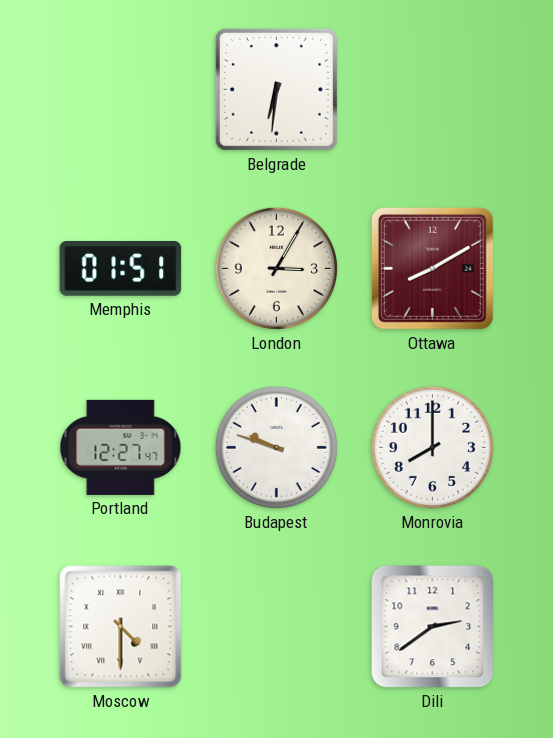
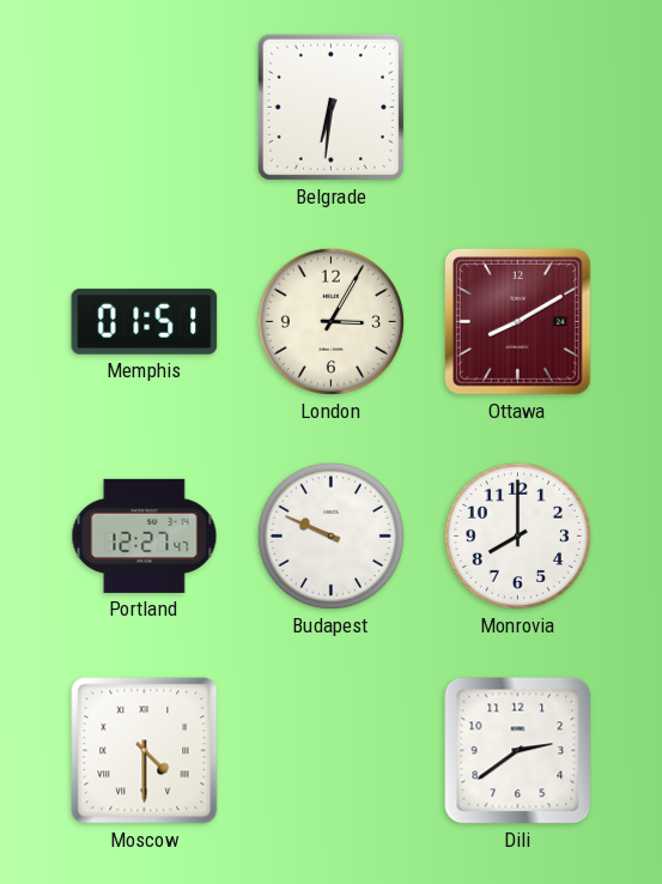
Budapest: 9:48 -> 9:49 (330, 535)
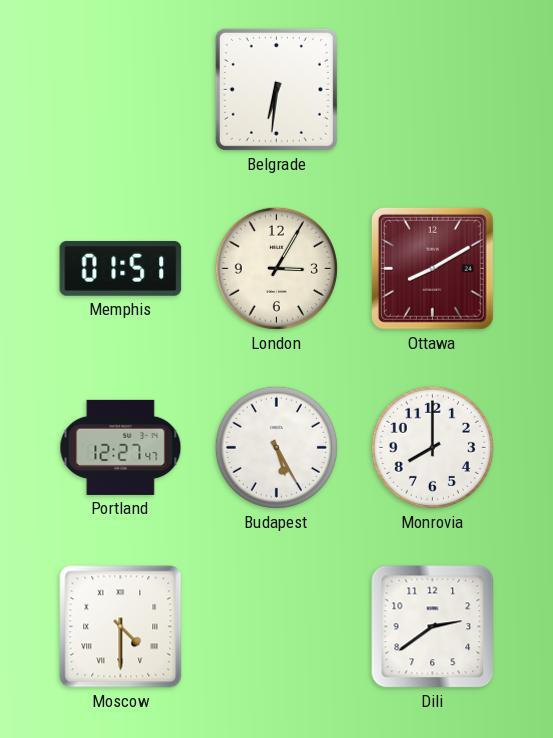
Budapest: 9:49 -> 5:25 (276, 447)
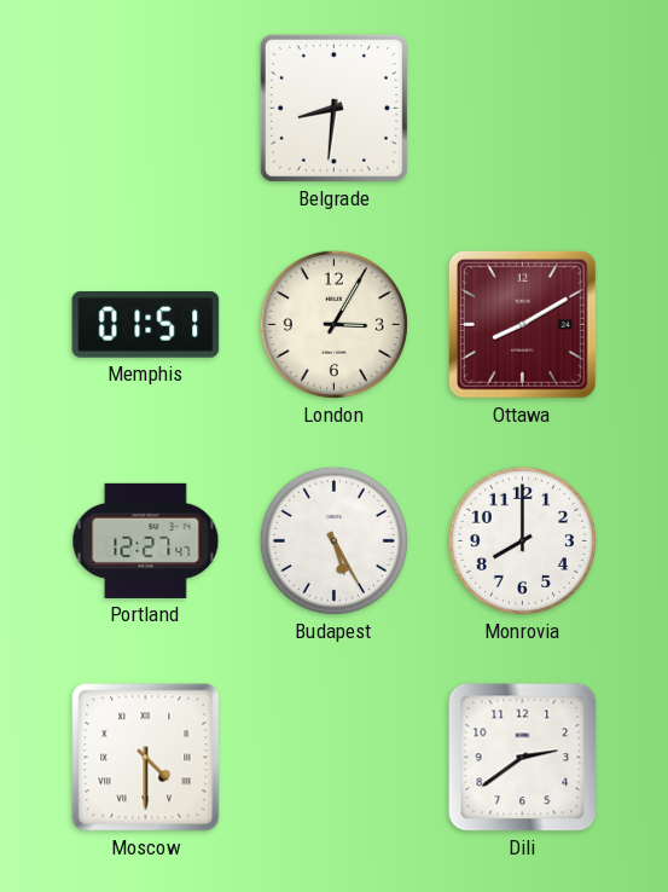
Belgrade: 6:31 -> 8:31 (333, 108)
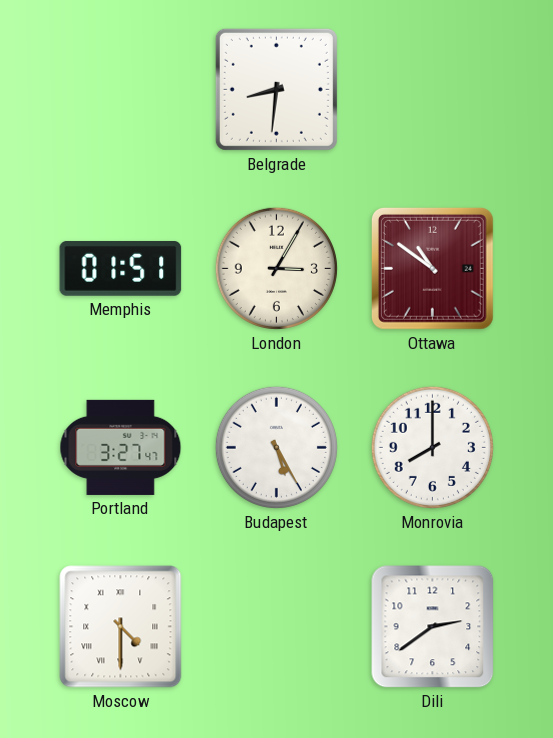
Ottawa: 8:10 -> 10:51 (432, 268)
Portland: 12:27 -> 3:27 (121, 447)
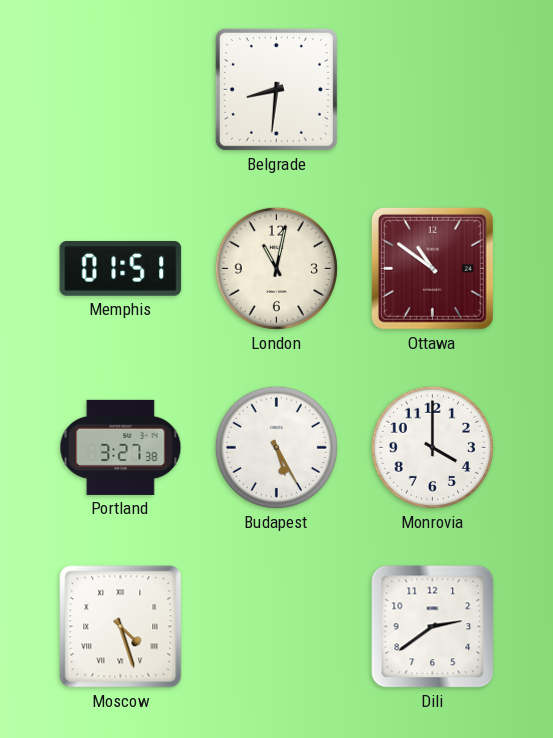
London: 3:05 -> 11:02 (276, 268)
Portland: 3:27:47 -> 3:27:38 (121, 447)
Monrovia: 8:00 -> 4:00 (432, 447)
Moscow: 4:30 -> 4:27 (121, 627)
